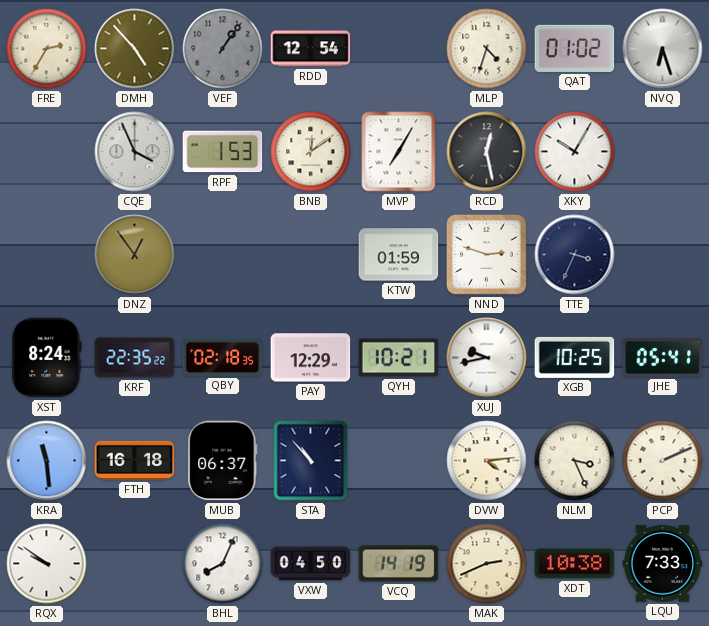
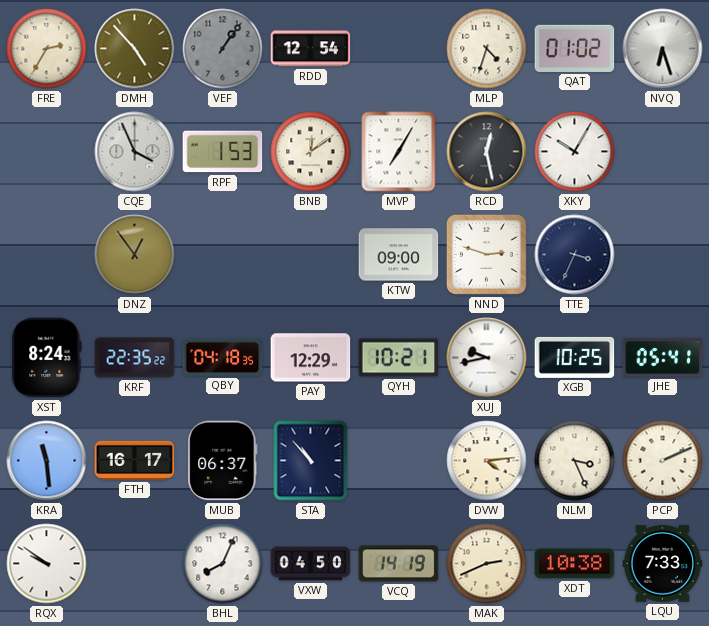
KTW: 01:59 -> 09:00 (399, 255)
QBY: 02:18 -> 04:18 (223, 357)
FTH: 16:18 -> 16:17 (135, 460)
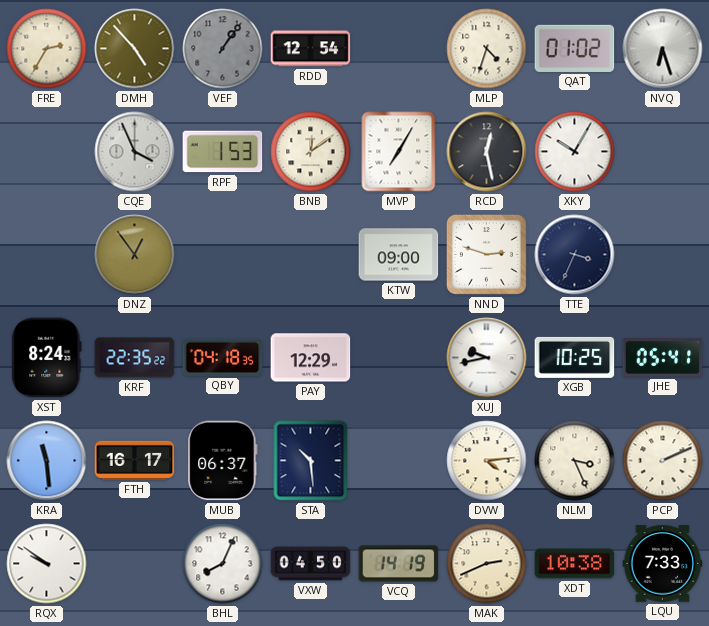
QYH: 10:21 -> none (399, 358)
STA: 10:53 -> 10:29 (311, 461)
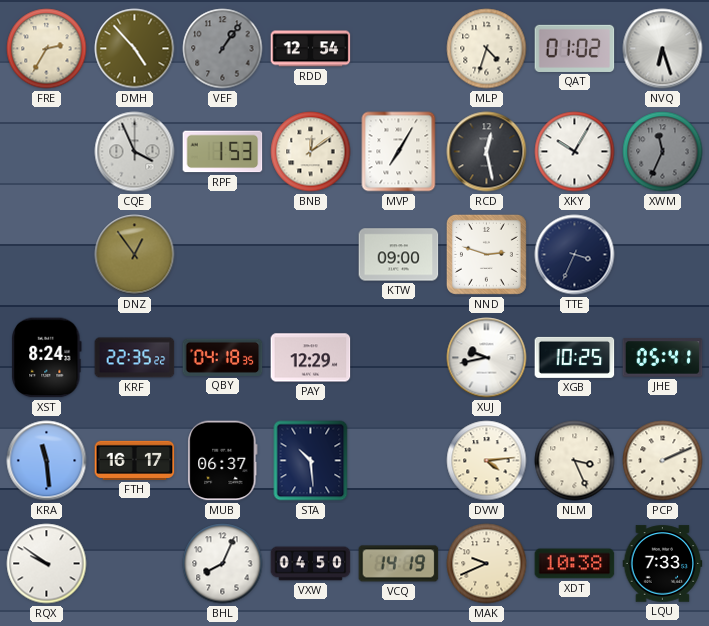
XWM: none -> 11:34 (663, 152)
MAK: 2:41 -> 9:41 (487, 564)
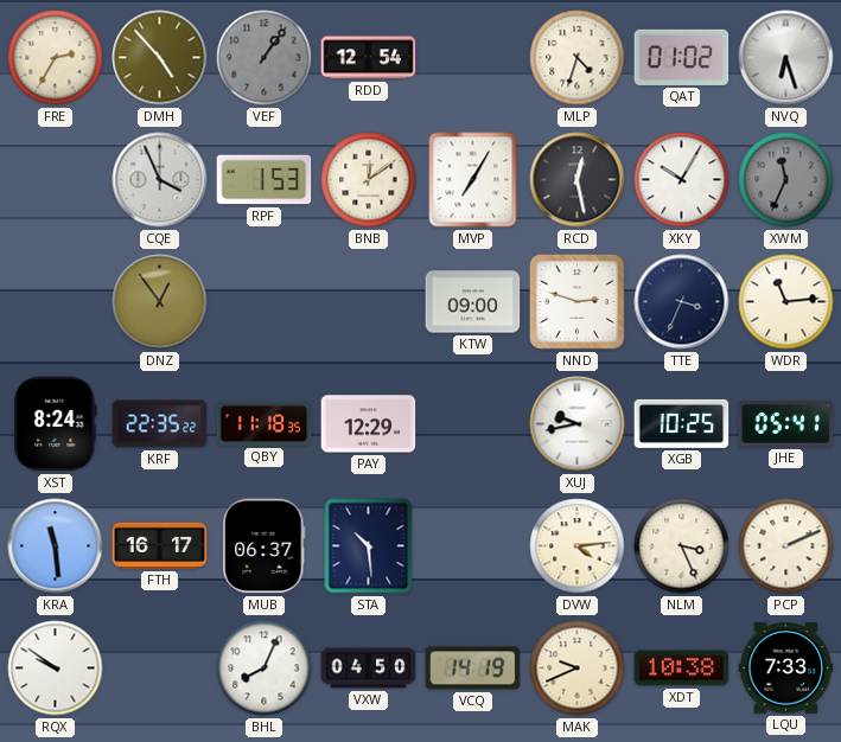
WDR: none -> 11:14 (786, 302)
QBY: 04:18 -> 11:18 (265, 423)
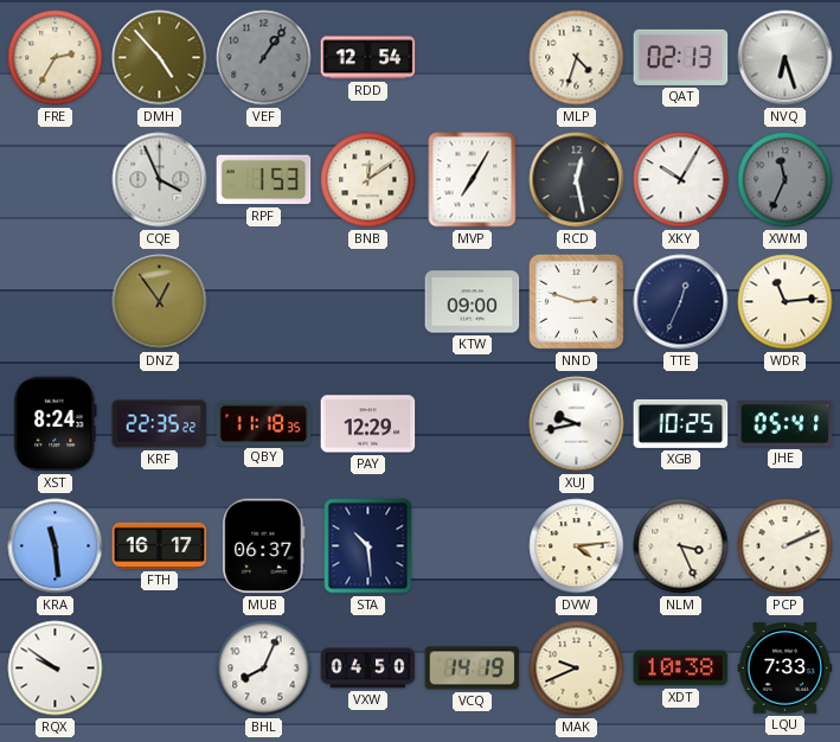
QAT: 01:02 -> 02:13 (681, 57)
TTE: 3:34 -> 12:34 (681, 302)
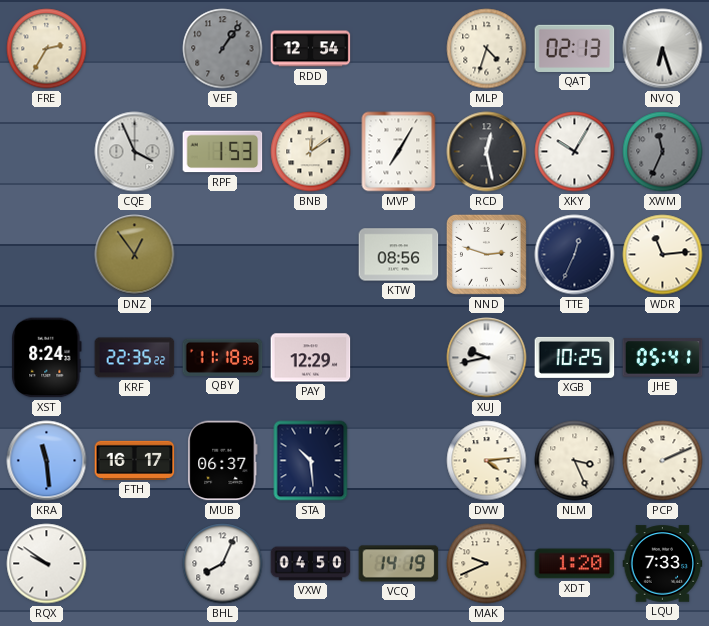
DMH: 4:53 -> none (160, 58)
KTW: 09:00 -> 08:56 (399, 255)
XDT: 10:38 -> 1:20 (575, 564)
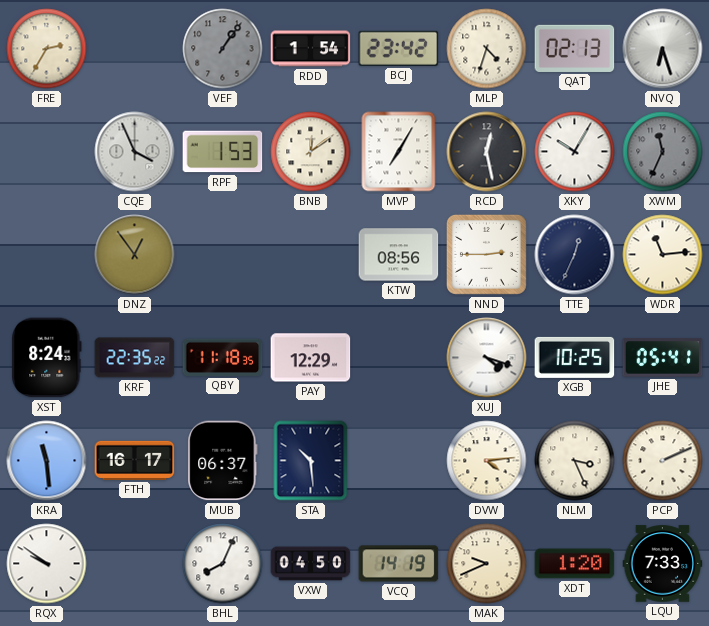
RDD: 12:54 -> 1:54 (311, 49)
BCJ: none -> 23:42 (399, 48)
NND: 2:48 -> 2:45 (486, 254)
XUJ: 9:43 -> 4:18 (487, 358)
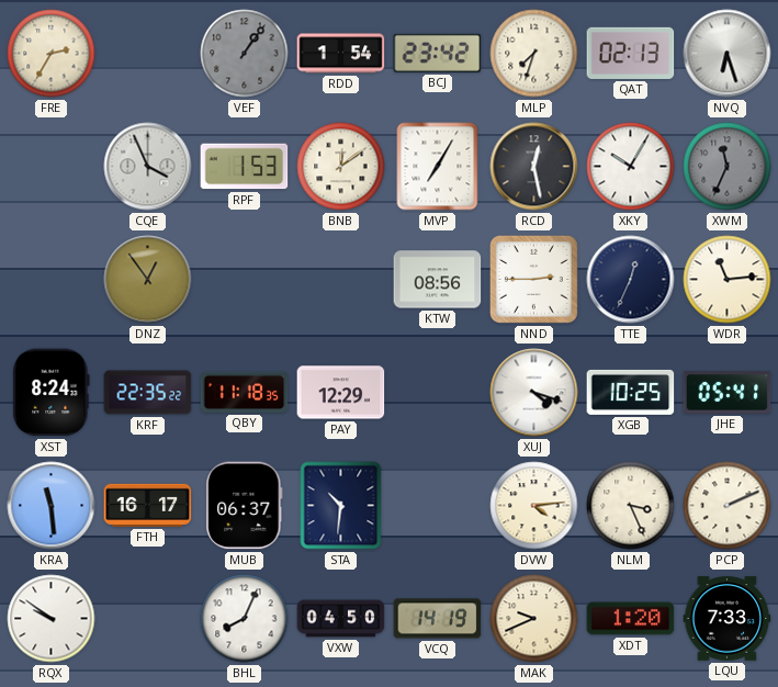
MLP: 4:33 -> 7:33 (534, 54)
STA: 10:29 -> 10:31 (341, 506)
